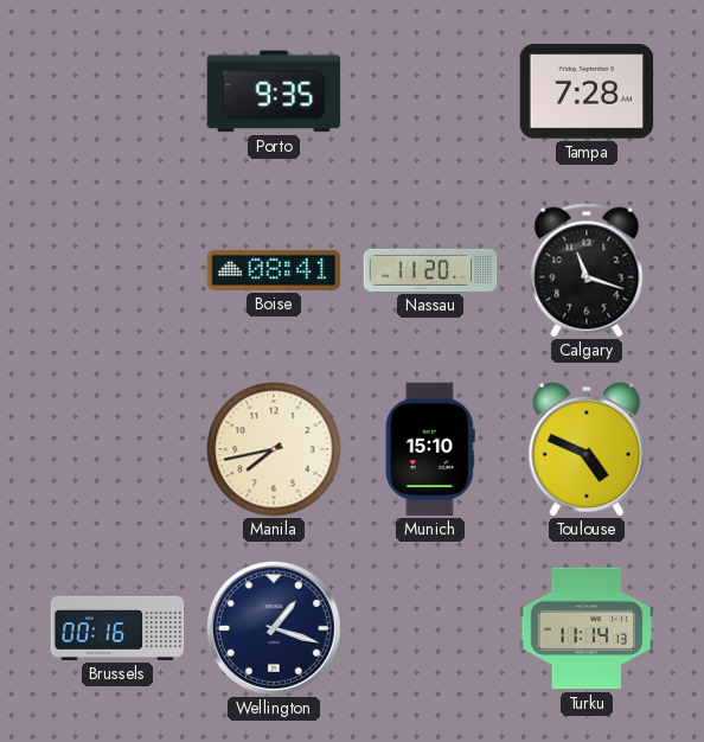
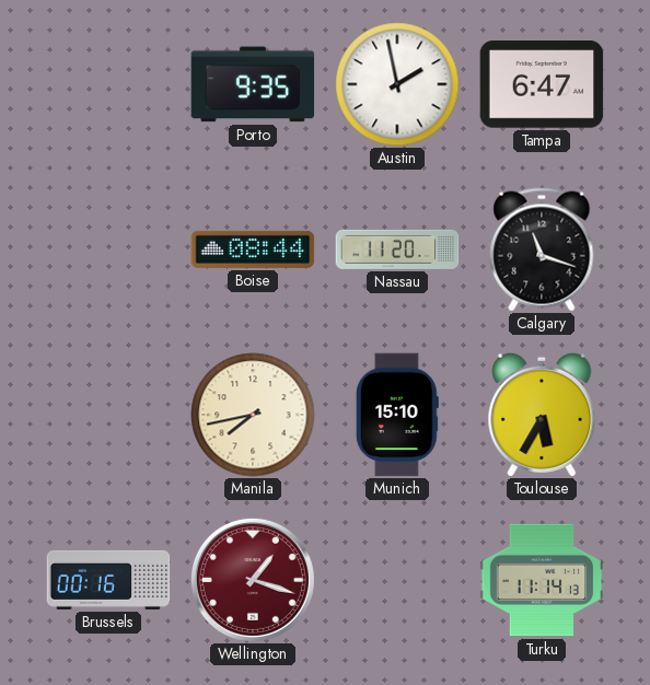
Austin: none -> 1:58 (397, 84)
Tampa: 7:28 -> 6:47 (542, 84)
Boise: 08:41 -> 08:44 (253, 249)
Toulouse: 4:49 -> 5:35 (542, 415)
Wellington dial: navy -> burgundy (253, 580)
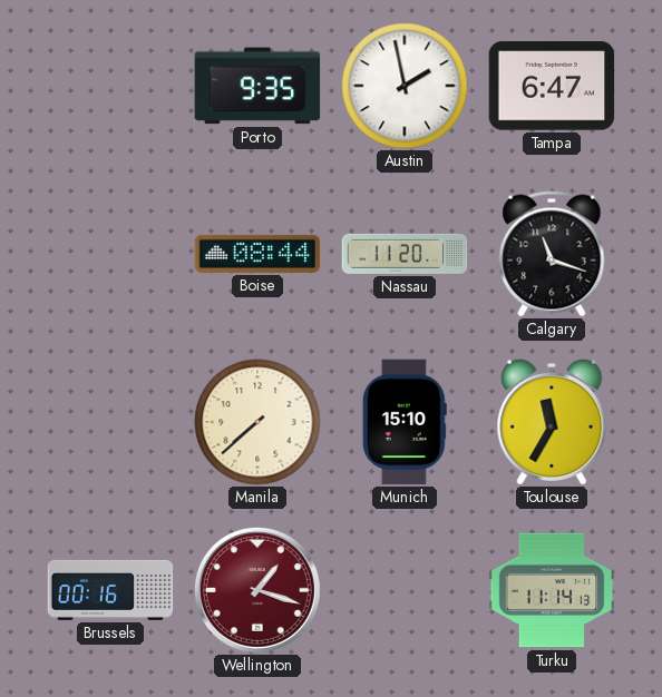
Manila: 7:43 -> 7:38 (257, 422)
Toulouse: 5:35 -> 11:35 (552, 422)
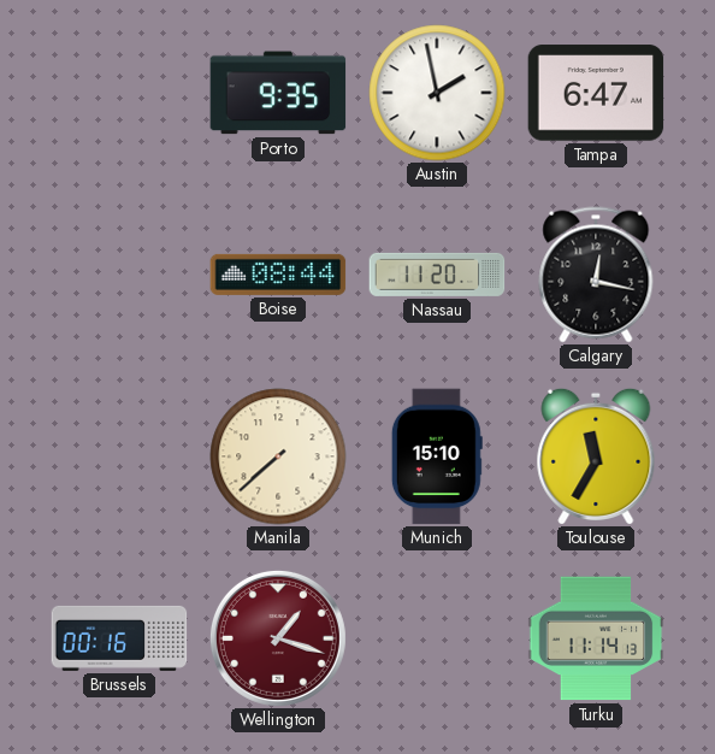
Calgary: 11:18 -> 12:17 (596, 275)
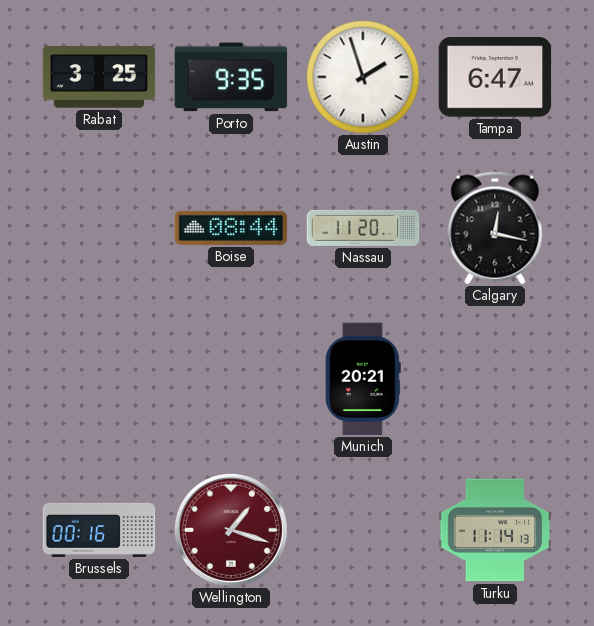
Rabat: none -> 3:25 (99, 77)
Austin: 1:58 -> 1:57 (363, 77)
Manila: 7:38 -> none (278, 456)
Munich: 15:10 -> 20:21 (363, 379)
Toulouse: 11:35 -> none (596, 456)
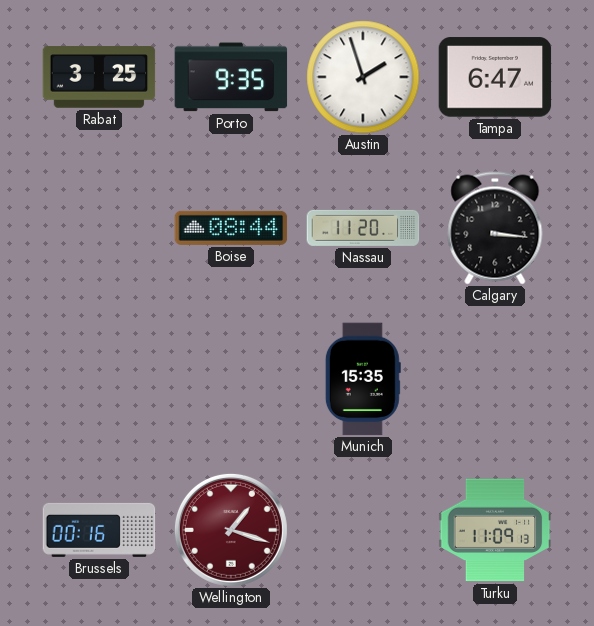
Calgary: 12:17 -> 3:16 (495, 228)
Munich: 20:21 -> 15:35 (363, 379)
Turku: 11:14 -> 11:09 (495, 530)
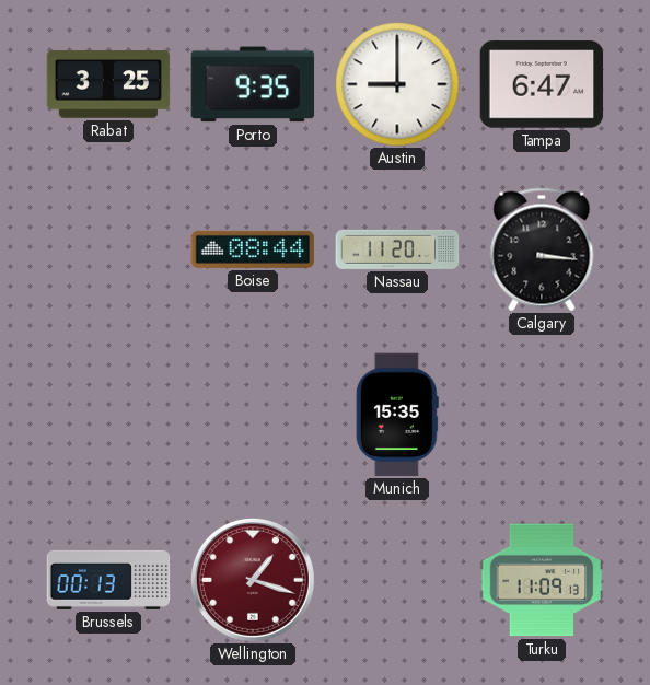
Austin: 1:57 -> 9:00 (397, 84)
Brussels: 00:16 -> 00:13 (108, 580)
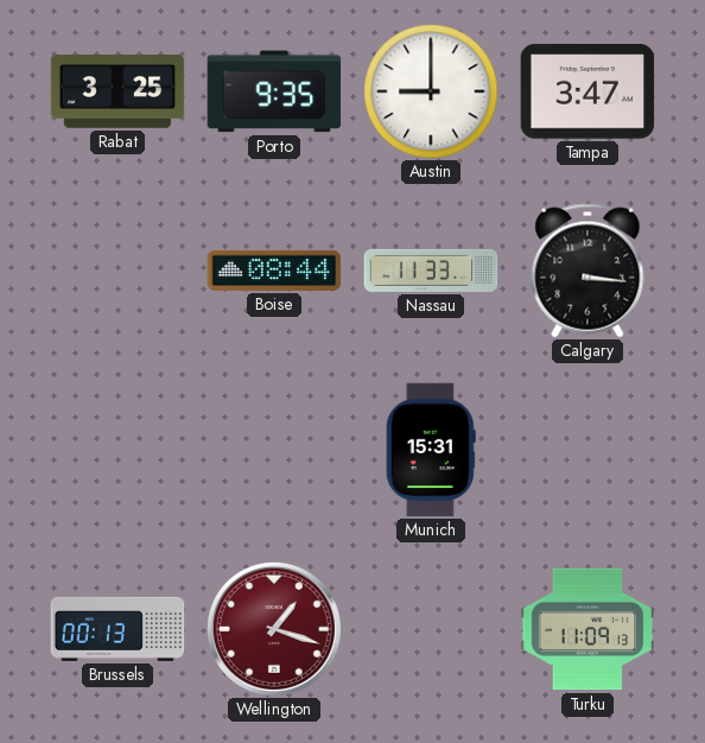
Tampa: 6:47 -> 3:47 (587, 91)
Nassau: 11:20 -> 11:33 (431, 271)
Munich: 15:35 -> 15:31 (431, 450)
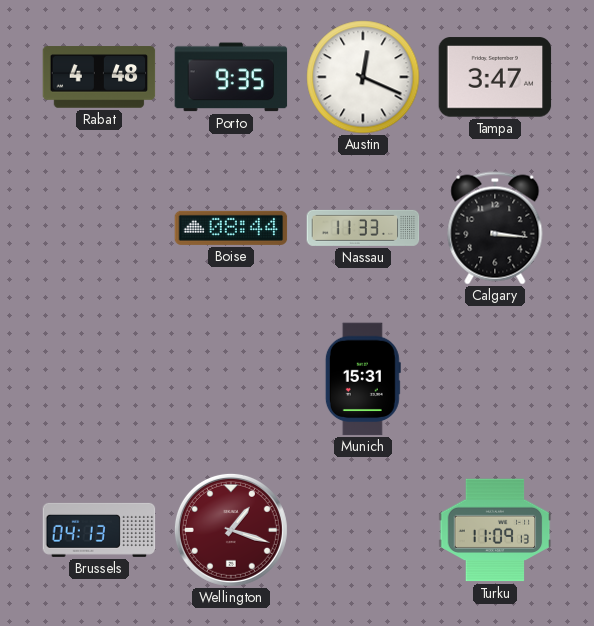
Rabat: 3:25 -> 4:48 (99, 77)
Austin: 9:00 -> 12:19 (363, 77)
Brussels: 00:13 -> 04:13 (99, 530)
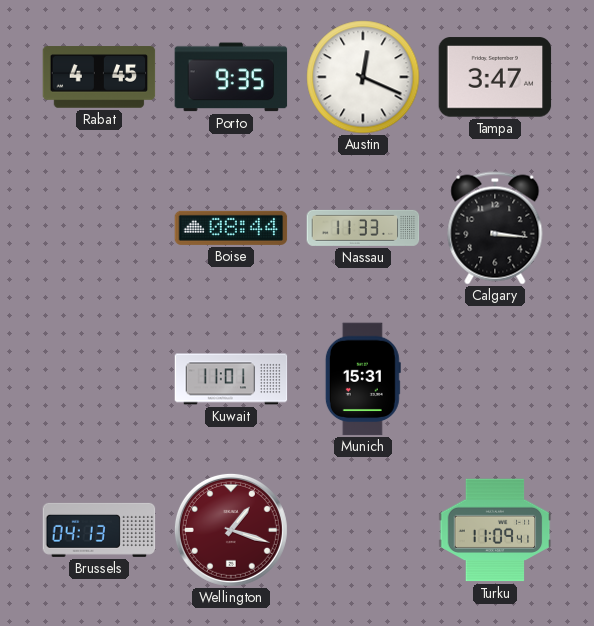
Rabat: 4:48 -> 4:45 (99, 77)
Kuwait: none -> 11:01 (231, 379)
Turku: 11:09:13 -> 11:09:41 (495, 530)
